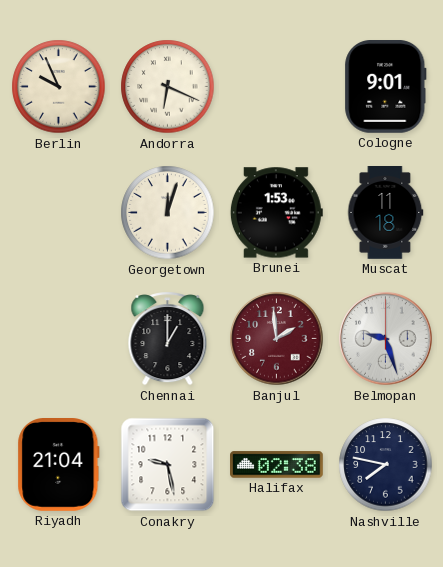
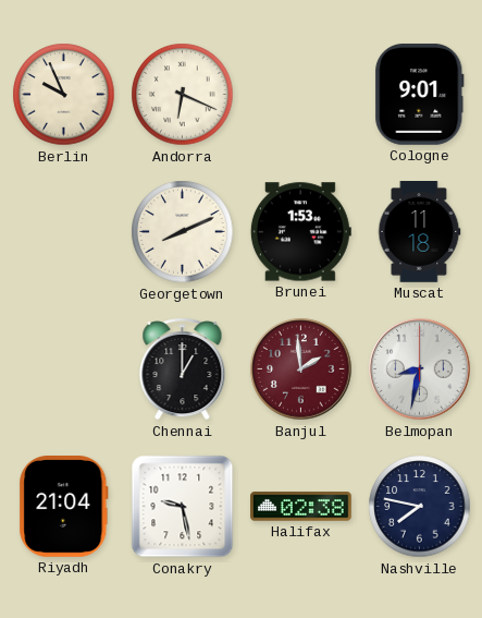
Georgetown: 12:03 -> 8:11 (183, 232)
Belmopan: 9:27 -> 8:32 (420, 369)
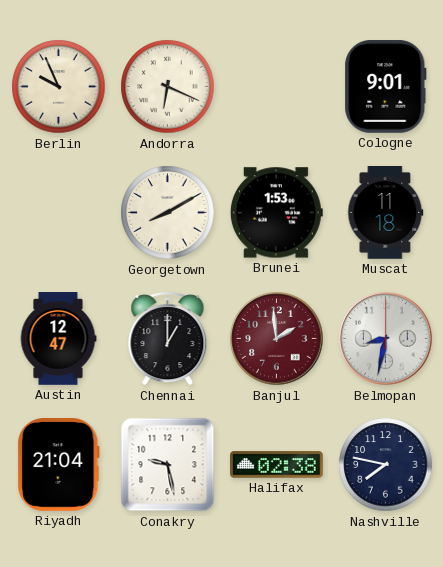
Georgetown: 8:11 -> 8:10 (168, 213)
Austin: none -> 12:47 (58, 339)
